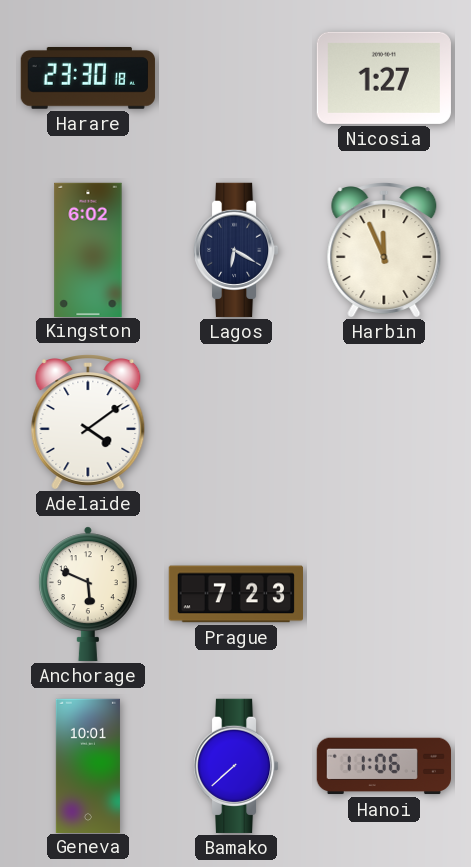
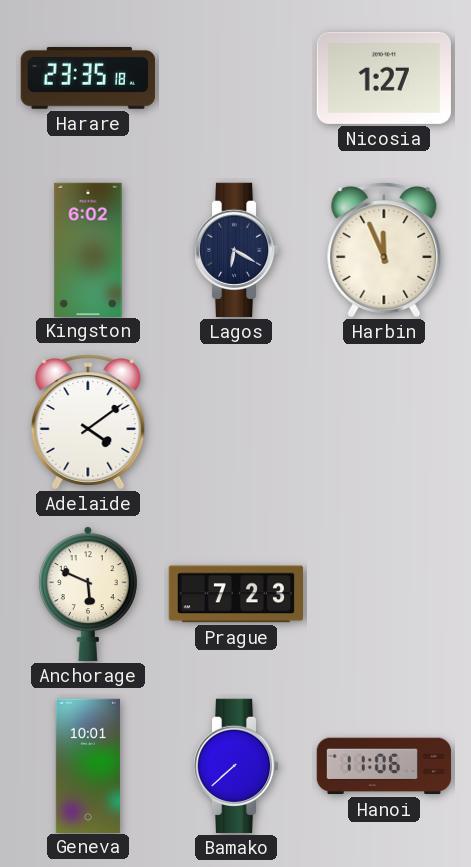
Harare: 23:30 -> 23:35 (88, 78)
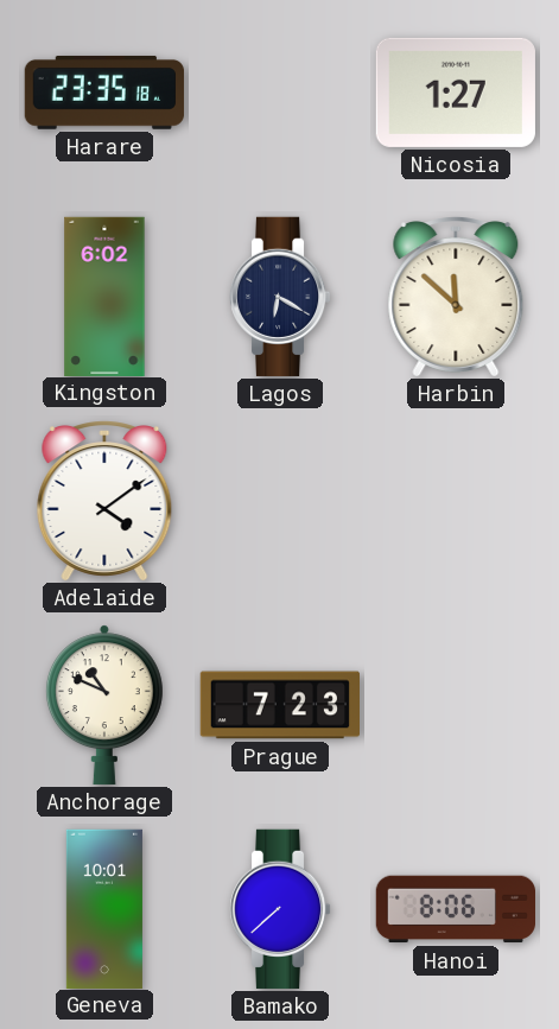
Harbin: 11:56 -> 11:52 (456, 297)
Anchorage: 5:49 -> 10:49 (104, 705)
Hanoi: 11:06 -> 8:06 (455, 909)
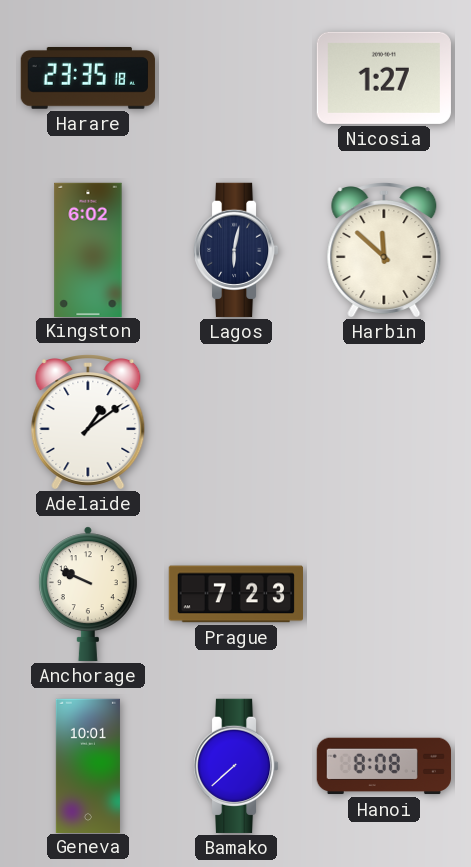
Lagos: 6:20 -> 6:02 (236, 250)
Adelaide: 4:09 -> 1:09 (88, 422)
Anchorage: 10:49 -> 9:49 (88, 594)
Hanoi: 8:06 -> 8:08 (383, 766)
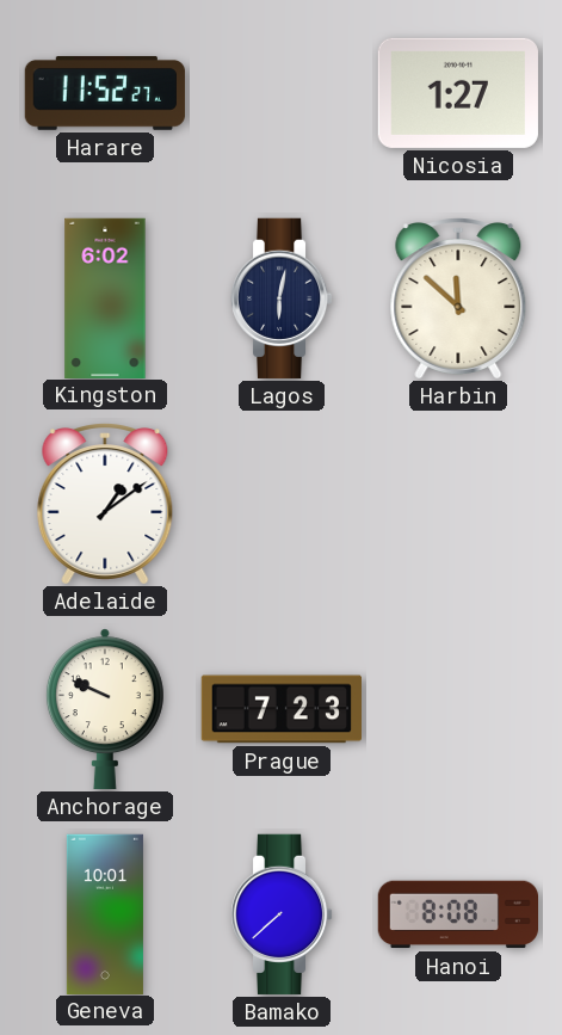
Harare: 23:35 -> 11:52 (105, 93)
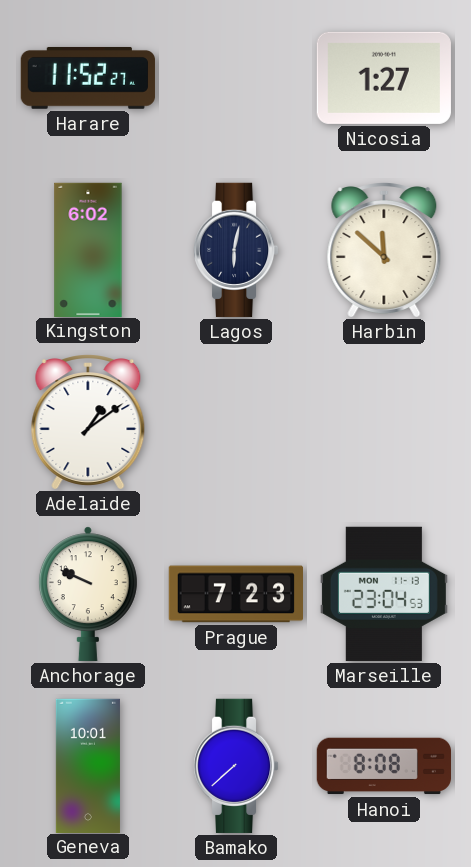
Marseille: none -> 23:04 (384, 594)
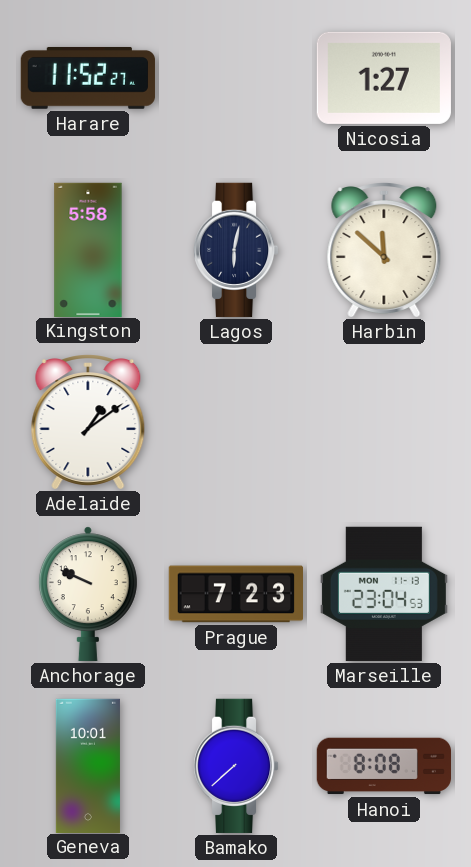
Kingston: 6:02 -> 5:58 (88, 249)
